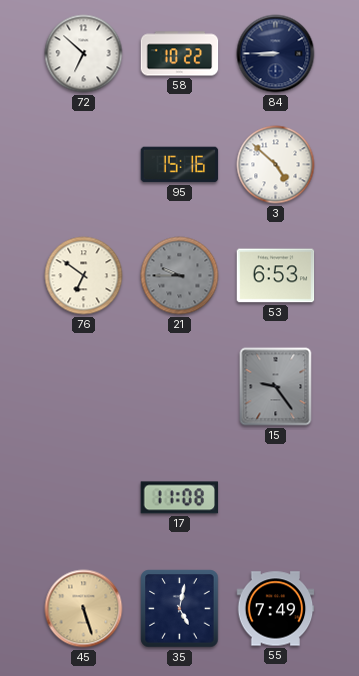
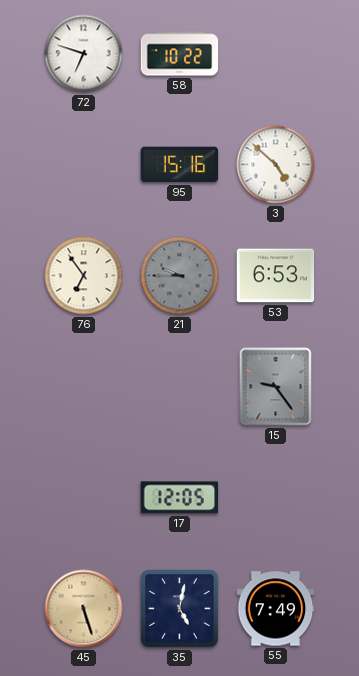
72: 6:52 -> 6:48 (84, 54)
84: 8:45 -> none (276, 54)
76: 6:51 -> 6:54 (84, 276)
17: 11:08 -> 12:05 (180, 498)
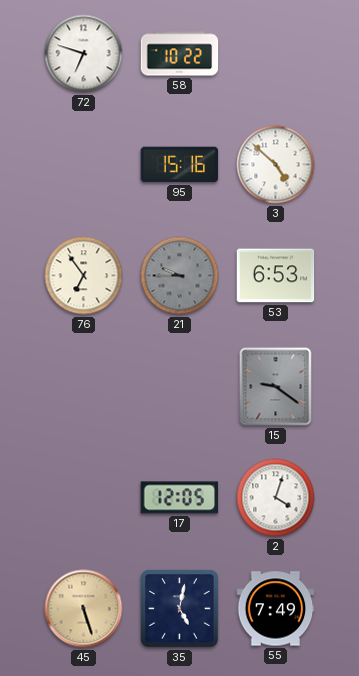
15: 9:24 -> 9:21 (276, 387)
2: none -> 4:03 (276, 498)
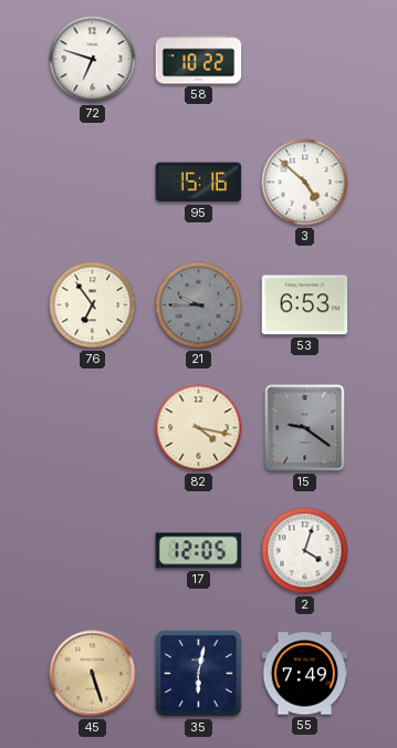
82: none -> 4:17 (199, 428)
35: 5:02 -> 6:02 (199, 674)
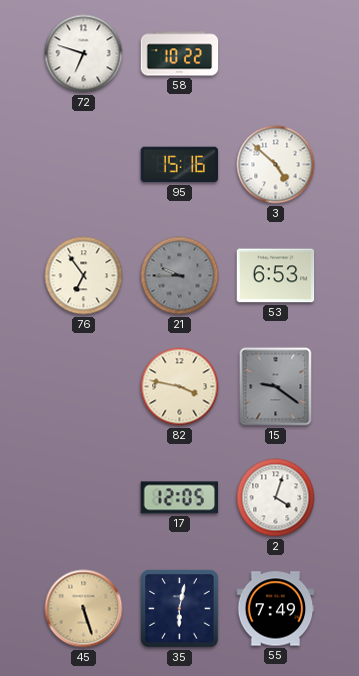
82: 4:17 -> 3:47 (180, 387)
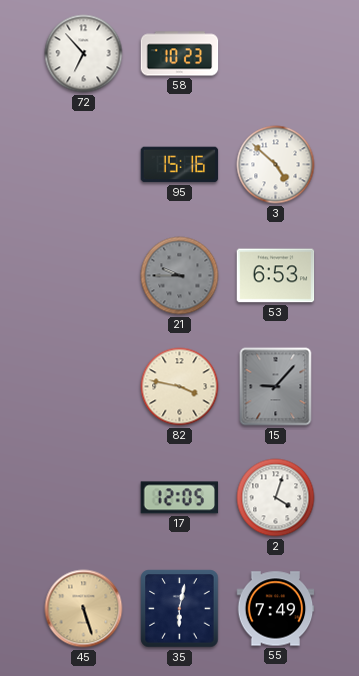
72: 6:48 -> 6:53 (84, 54)
58: 10:22 -> 10:23 (180, 54)
76: 6:54 -> none (84, 276)
15: 9:21 -> 9:07 (276, 387)
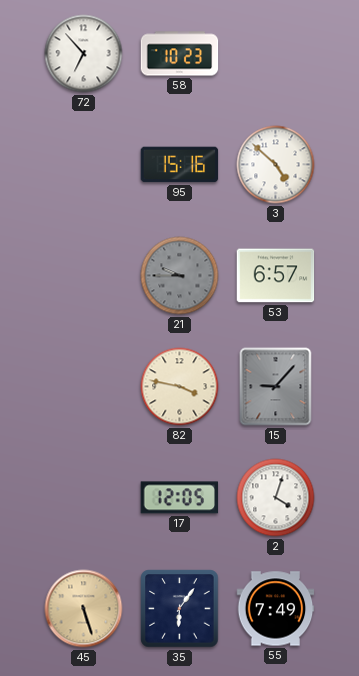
53: 6:53 -> 6:57 (276, 276)
35: 6:02 -> 6:06 (180, 609)
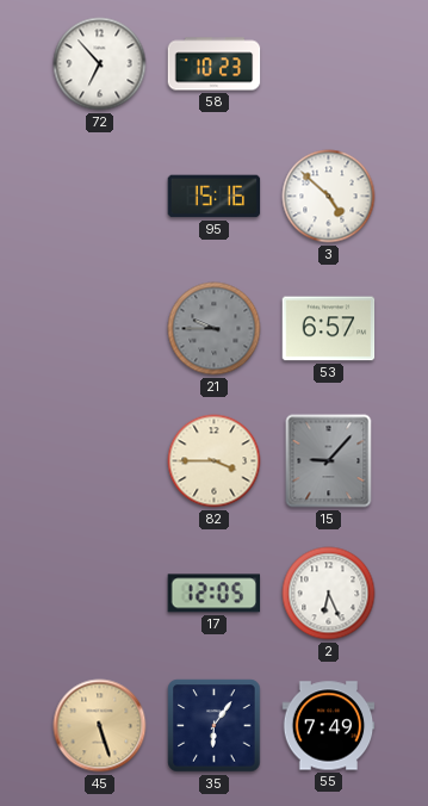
82: 3:47 -> 3:45 (215, 461)
2: 4:03 -> 6:26 (329, 594)
